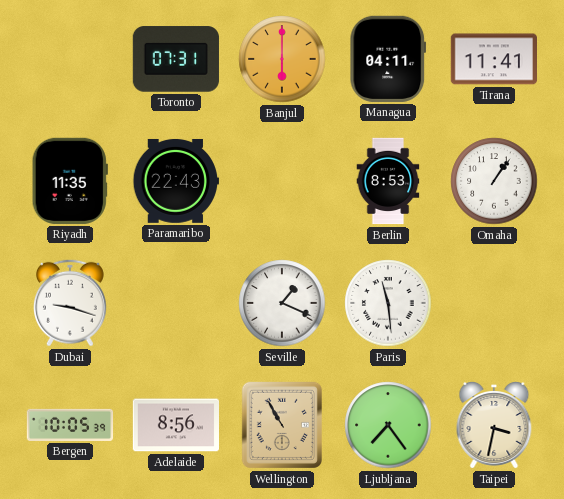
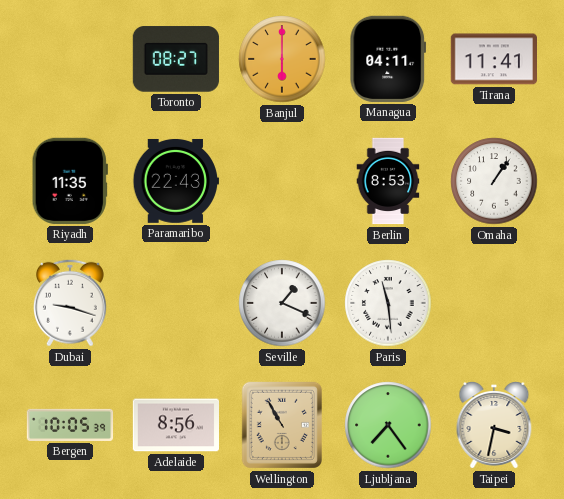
Toronto: 07:31 -> 08:27 (176, 59)
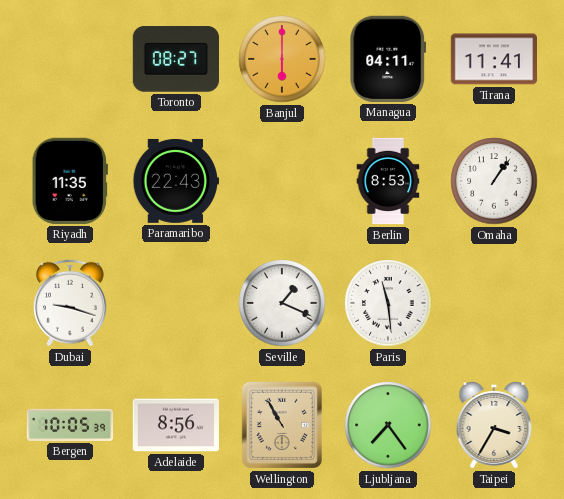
Taipei: 3:32 -> 3:35 (494, 425)
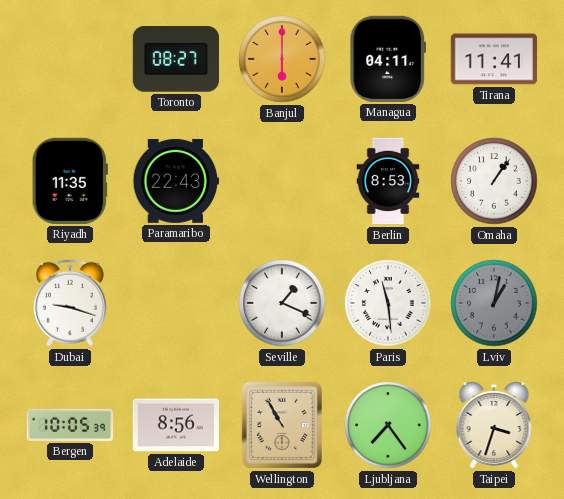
Lviv: none -> 1:02 (494, 303)
Taipei: 3:35 -> 3:33 (494, 425)
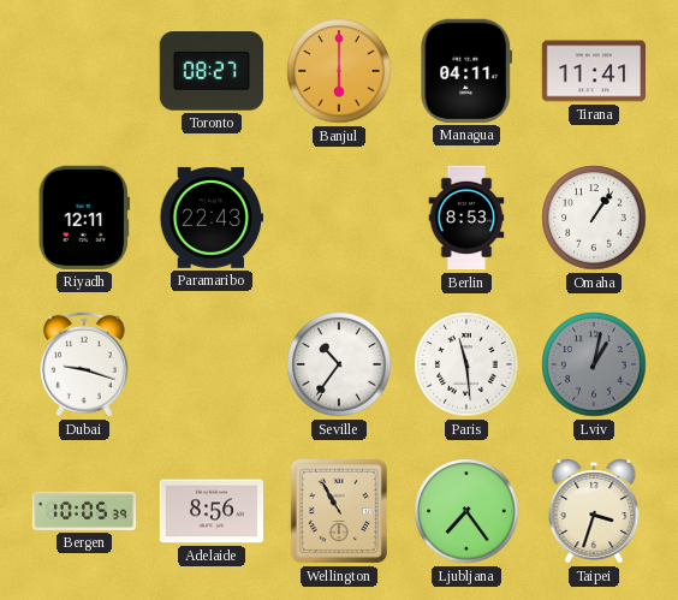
Riyadh: 11:35 -> 12:11 (84, 218)
Seville: 1:19 -> 10:36 (339, 364)
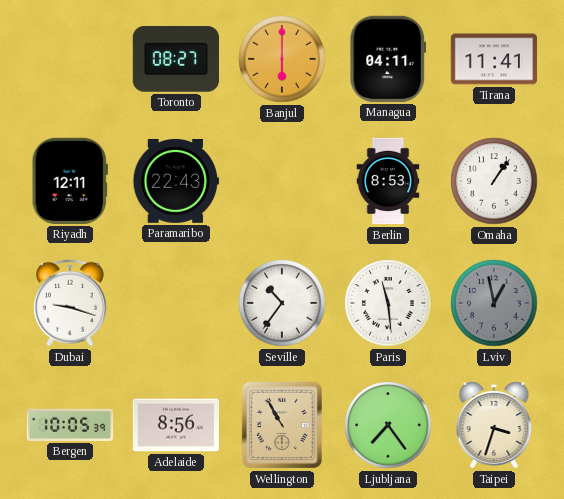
Lviv: 1:02 -> 12:58 (494, 303)
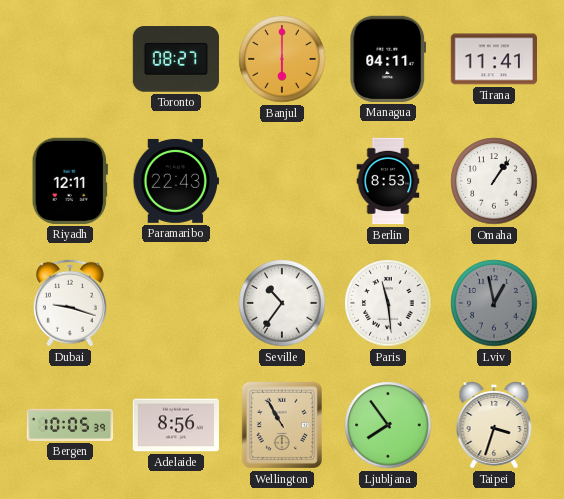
Ljubljana: 7:24 -> 7:54 (388, 425)
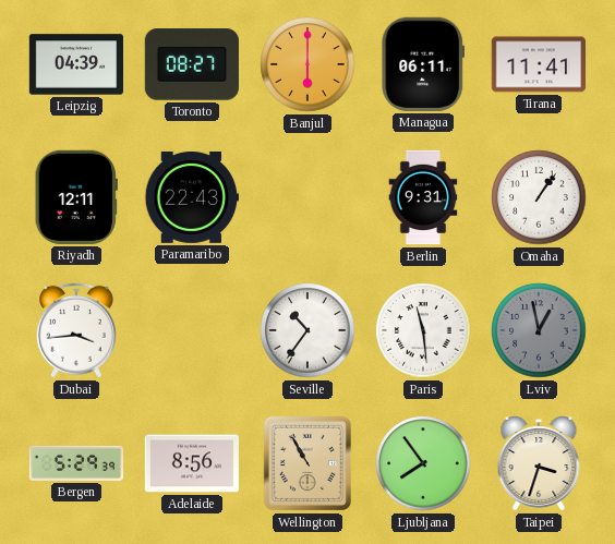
Leipzig: none -> 04:39 (76, 64)
Managua: 04:11 -> 06:11 (423, 64)
Berlin: 8:53 -> 9:31 (423, 197)
Dubai: 9:18 -> 3:44 (76, 330)
Bergen: 10:05 -> 5:29 (76, 463)
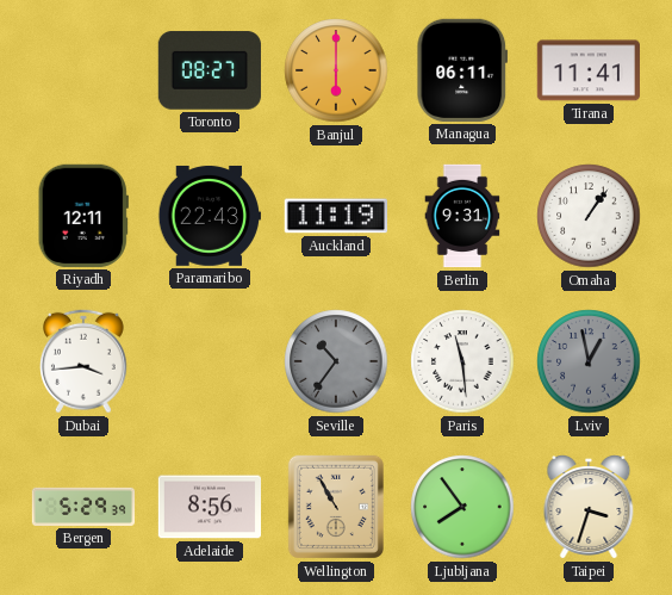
Leipzig: 04:39 -> none (76, 64)
Auckland: none -> 11:19 (335, 216)
Seville dial: white -> grey (336, 361)
